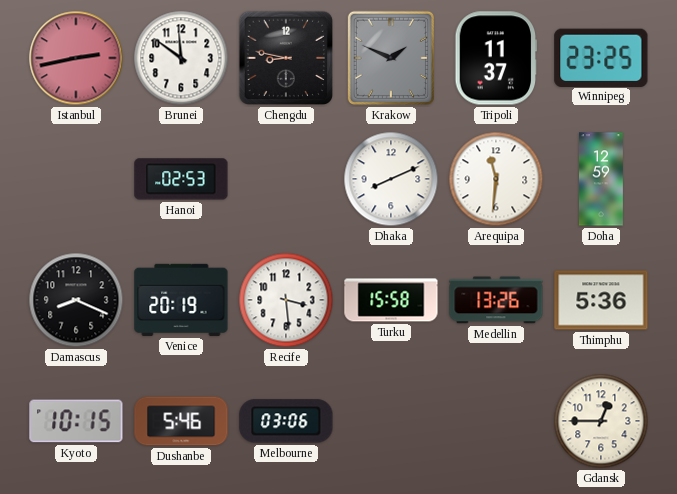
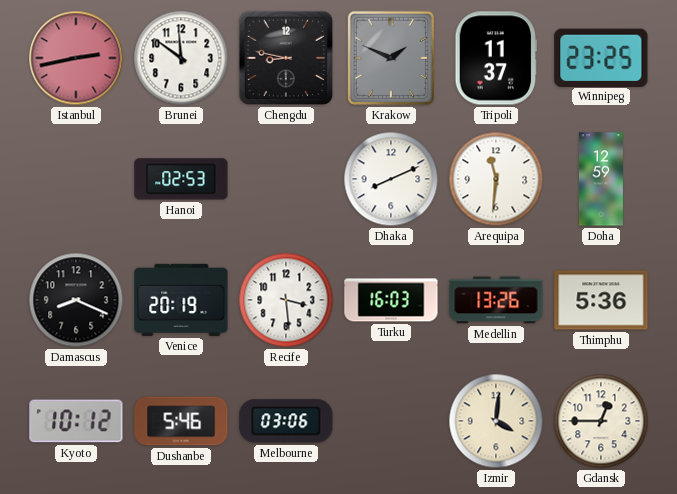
Turku: 15:58 -> 16:03 (391, 300)
Kyoto: 10:15 -> 10:12 (76, 421)
Izmir: none -> 4:01 (496, 421)
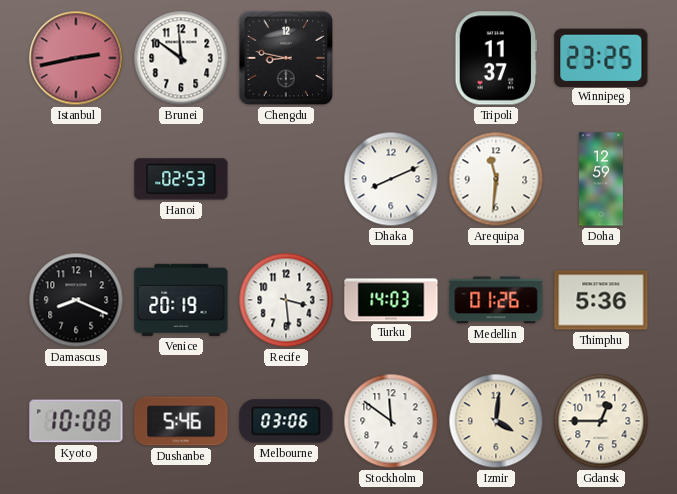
Krakow: 1:49 -> none (391, 58)
Turku: 16:03 -> 14:03 (391, 300)
Medellin: 13:26 -> 01:26 (496, 300)
Kyoto: 10:12 -> 10:08 (76, 421)
Stockholm: none -> 11:51 (391, 421)
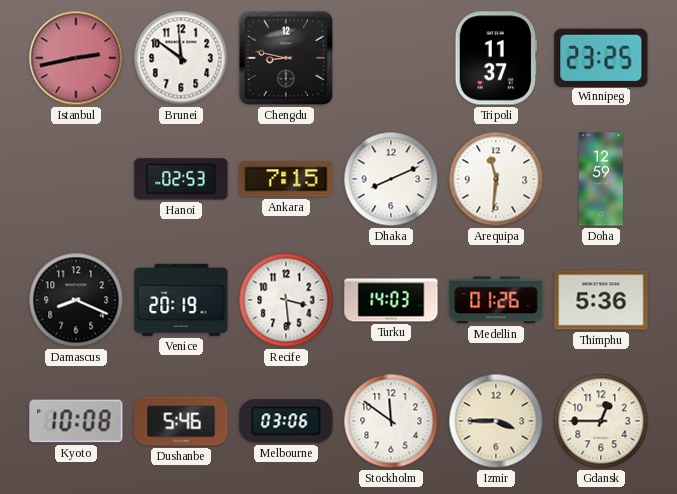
Ankara: none -> 7:15 (286, 179)
Izmir: 4:01 -> 3:45 (496, 421)
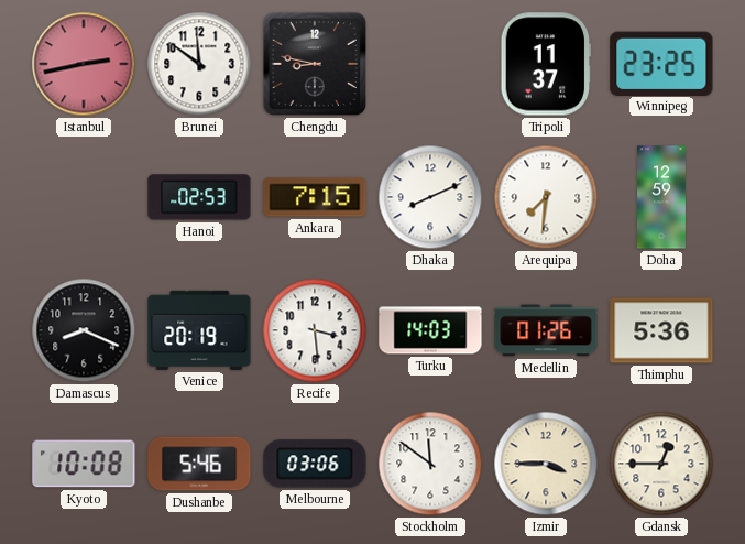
Arequipa: 11:31 -> 7:31 (546, 197)
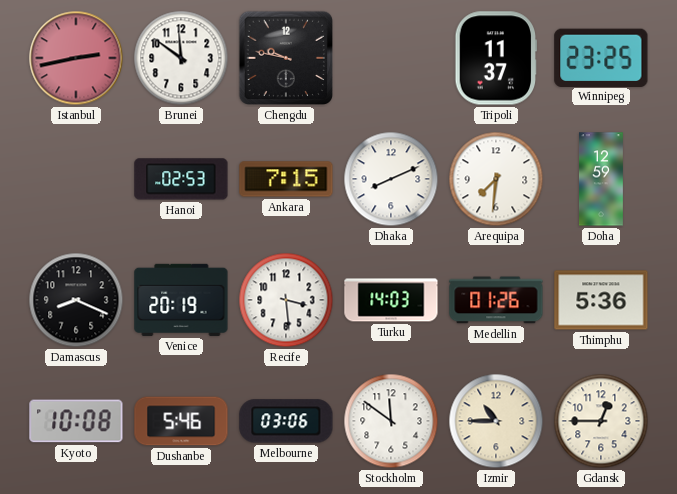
Chengdu: 8:47 -> 9:47 (286, 58)
Izmir: 3:45 -> 10:45 (496, 421)
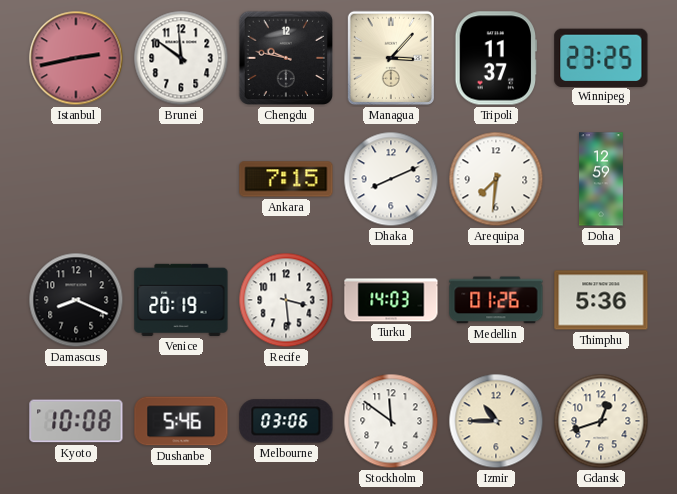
Managua: none -> 3:07 (391, 58)
Hanoi: 02:53 -> none (181, 179)
Gdansk: 12:45 -> 12:42 (601, 421)
